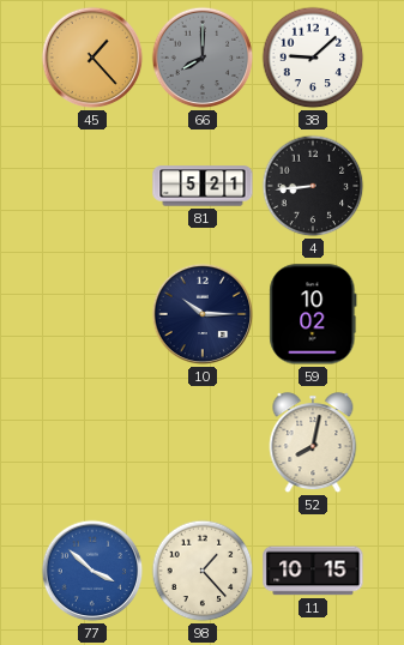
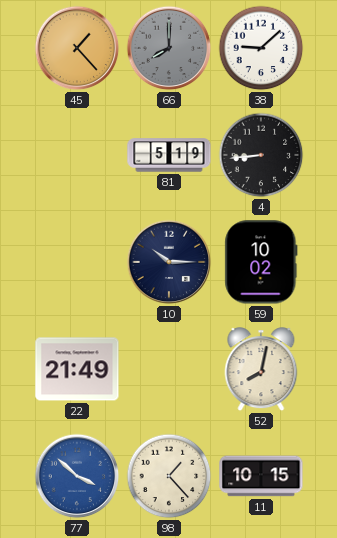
81: 5:21 -> 5:19 (169, 155)
22: none -> 21:49 (77, 369)
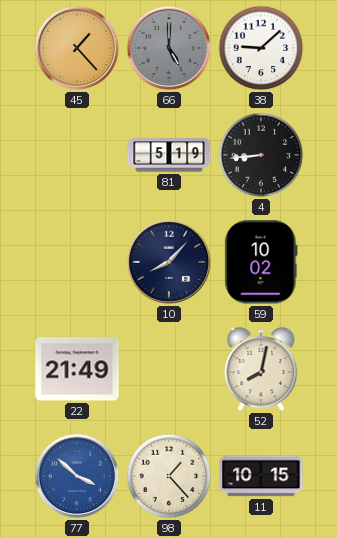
66: 8:00 -> 5:00 (169, 48)
10: 10:15 -> 8:07 (169, 262)
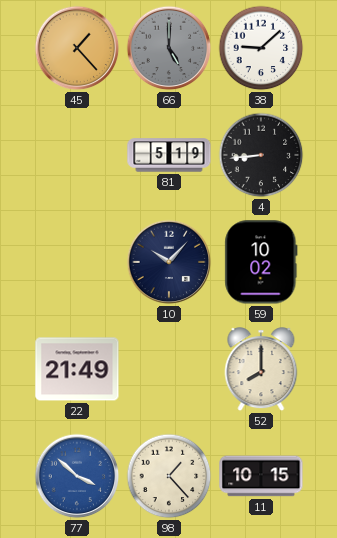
10: 8:07 -> 10:07 (169, 262)
52: 8:02 -> 8:00 (261, 370)
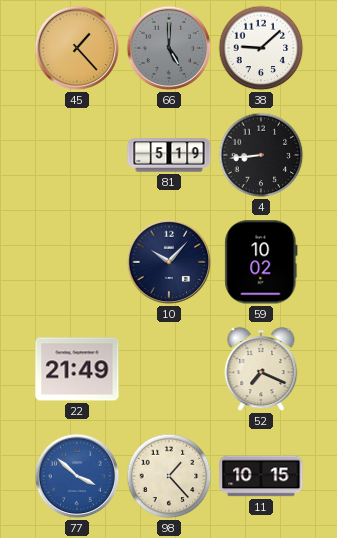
52: 8:00 -> 7:19 (261, 370)
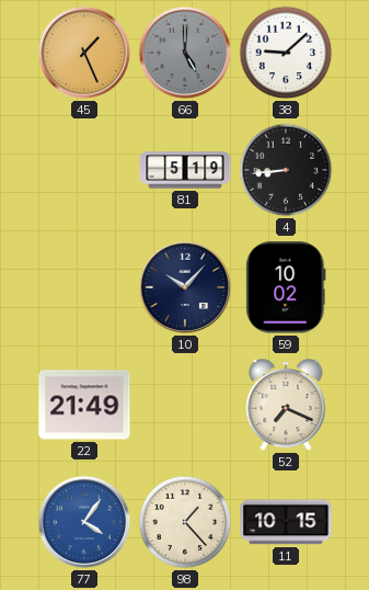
45: 1:23 -> 1:26 (84, 53)
77: 3:52 -> 4:06 (84, 522)
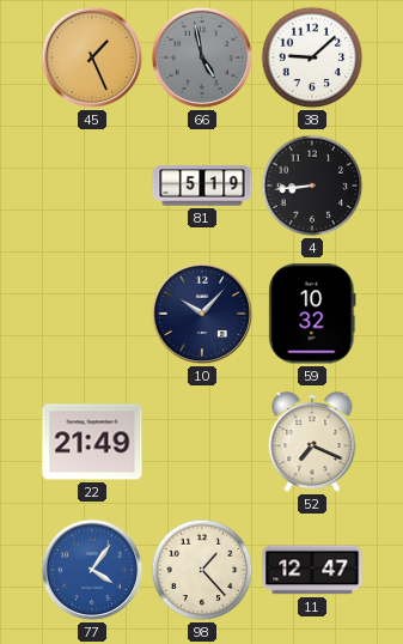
66: 5:00 -> 4:58 (202, 57)
59: 10:02 -> 10:32 (312, 314)
11: 10:15 -> 12:47 (312, 570)
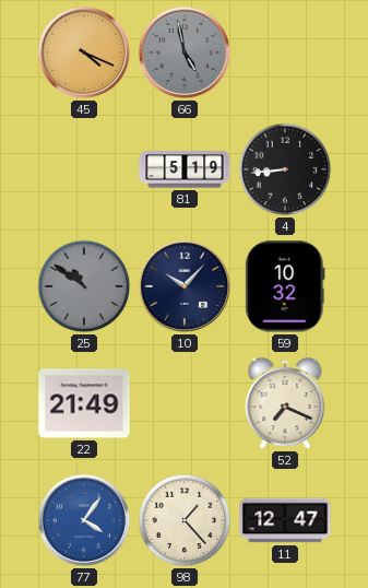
45: 1:26 -> 4:19 (84, 52)
38: 9:08 -> none (312, 57)
25: none -> 10:51 (84, 286)
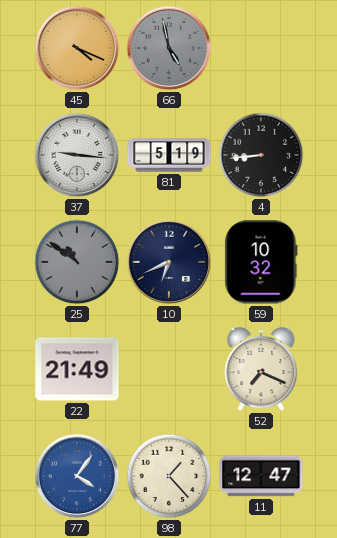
37: none -> 9:16 (77, 155)
10: 10:07 -> 6:41 (169, 262)
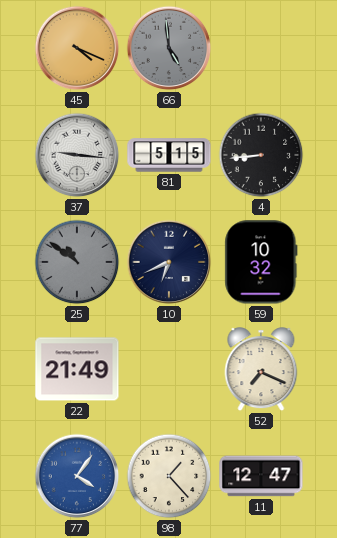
66: 4:58 -> 4:59 (169, 48)
81: 5:19 -> 5:15 (169, 155)
